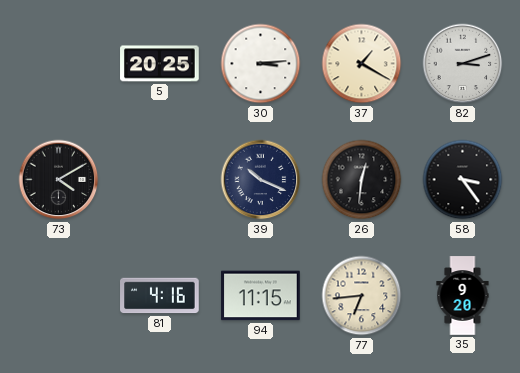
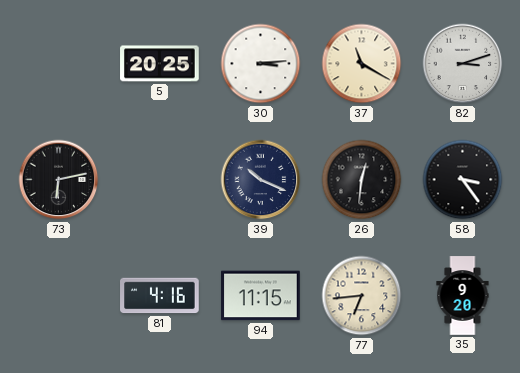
37: 1:20 -> 11:20 (362, 64)
73: 4:10 -> 6:13 (59, 180)
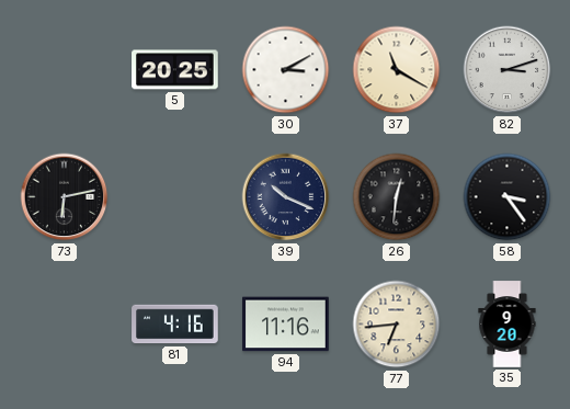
30: 3:14 -> 3:10 (286, 70)
94: 11:15 -> 11:16 (286, 325)
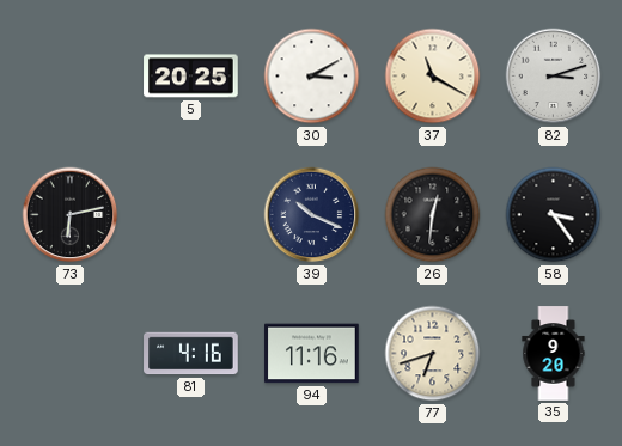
77: 6:44 -> 6:42 (433, 354)
